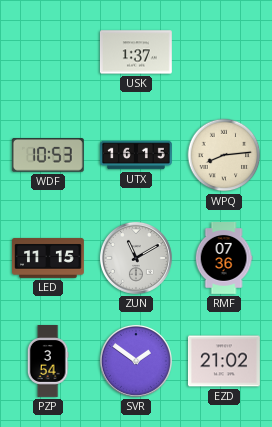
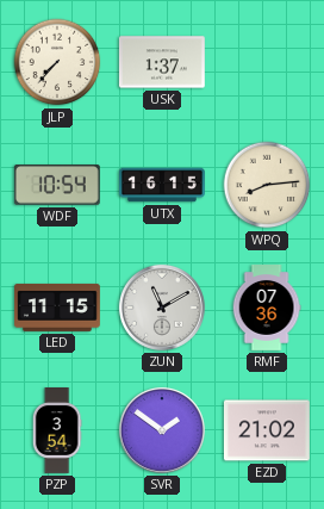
JLP: none -> 7:37 (57, 62)
WDF: 10:53 -> 10:54 (57, 186)
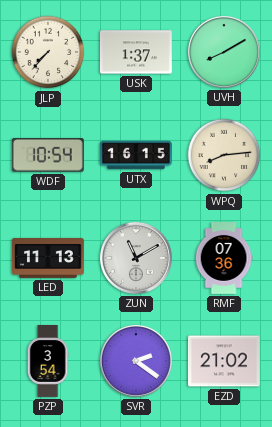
UVH: none -> 8:10 (224, 52)
LED: 11:15 -> 11:13 (49, 258)
SVR: 1:51 -> 2:21 (136, 361)
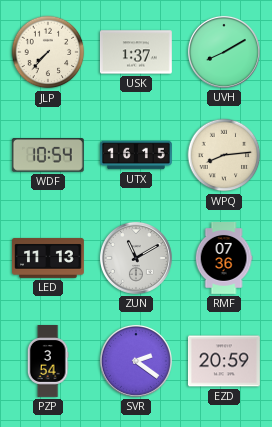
EZD: 21:02 -> 20:59 (224, 361)
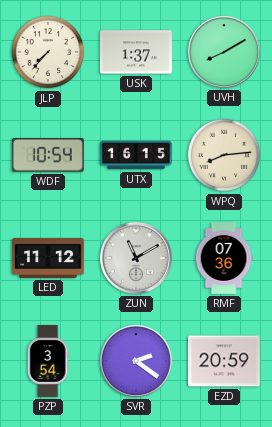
LED: 11:13 -> 11:12 (49, 258)
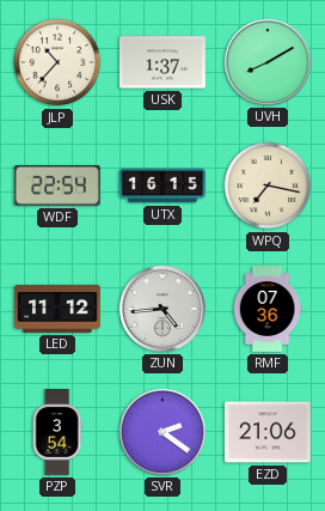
JLP: 7:37 -> 10:37 (57, 62)
WDF: 10:54 -> 22:54 (57, 187)
WPQ: 8:14 -> 7:17 (268, 185)
ZUN: 11:10 -> 4:44 (162, 309)
EZD: 20:59 -> 21:06 (268, 432)
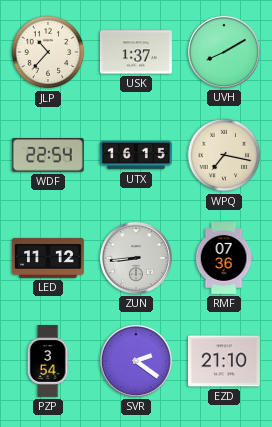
ZUN: 4:44 -> 8:44 (136, 258)
EZD: 21:06 -> 21:10 (224, 361)
